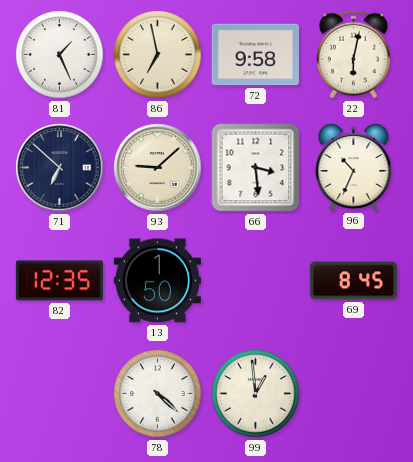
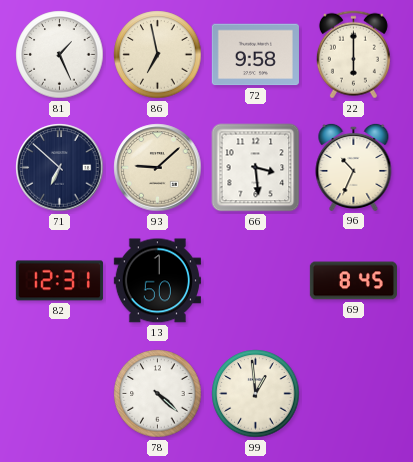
22: 6:02 -> 6:00 (353, 55)
82: 12:35 -> 12:31 (59, 281)
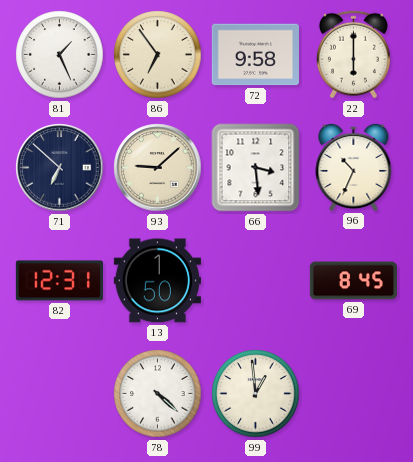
86: 6:58 -> 6:54 (158, 55)
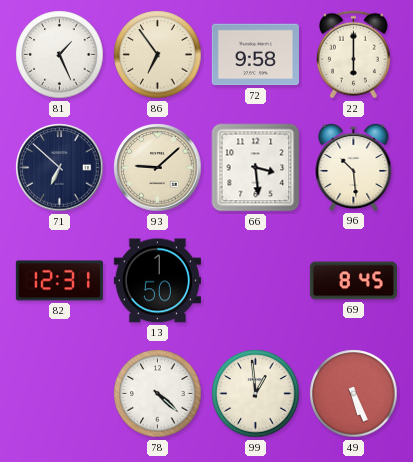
96: 10:34 -> 10:29 (354, 167)
49: none -> 5:26 (354, 394)
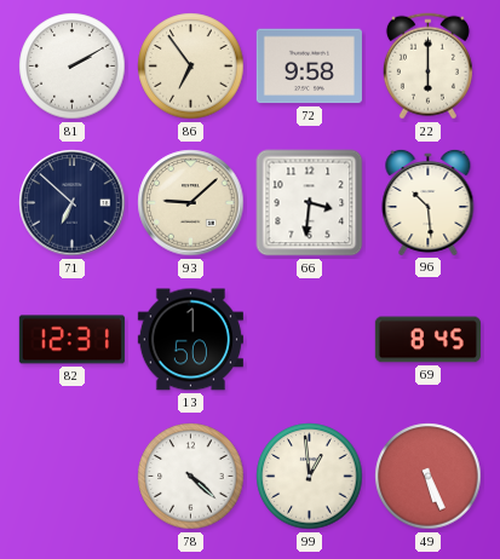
81: 1:26 -> 2:10 (73, 67)
66: 3:29 -> 3:31 (310, 203)
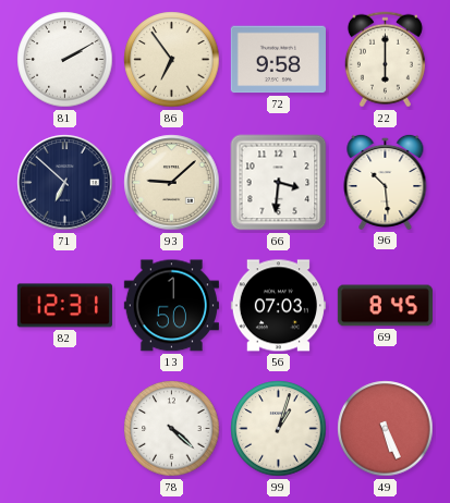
56: none -> 07:03 (278, 306)
99: 12:59 -> 1:03 (279, 429)
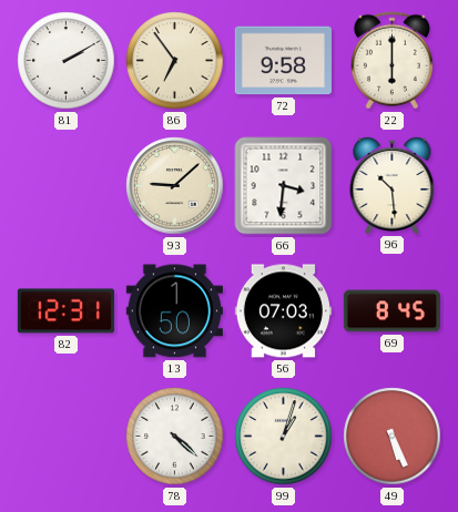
71: 6:52 -> none (65, 183)
